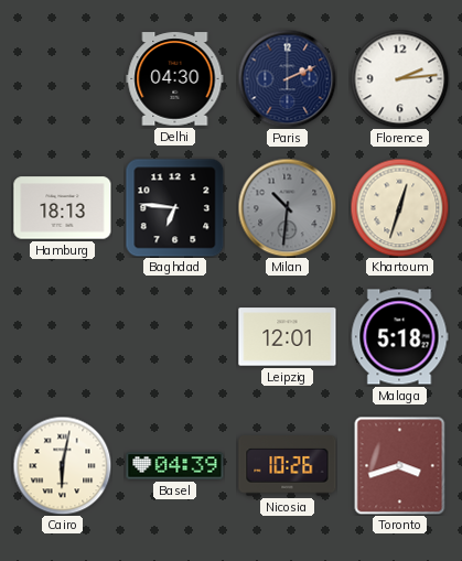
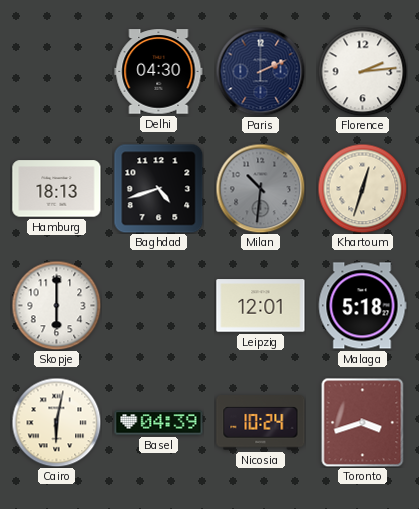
Baghdad: 6:46 -> 4:42 (158, 188)
Skopje: none -> 6:00 (56, 305)
Nicosia: 10:26 -> 10:24 (261, 423)
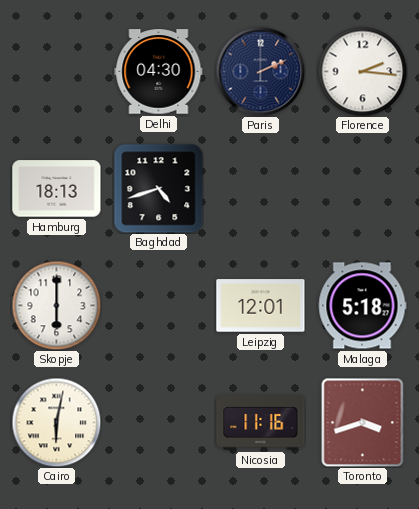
Florence: 2:14 -> 2:16 (362, 71)
Milan: 10:31 -> none (260, 188)
Khartoum: 12:33 -> none (362, 188)
Basel: 04:39 -> none (159, 423)
Nicosia: 10:24 -> 11:16 (261, 423)
